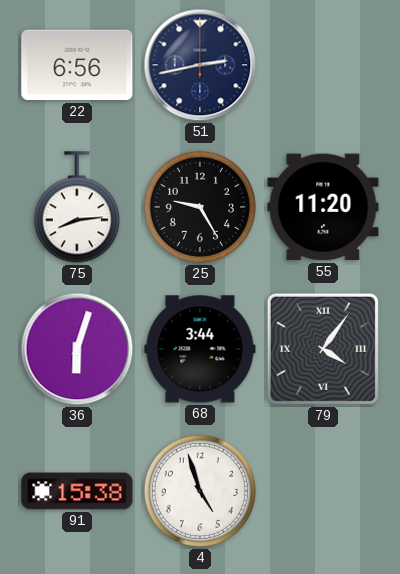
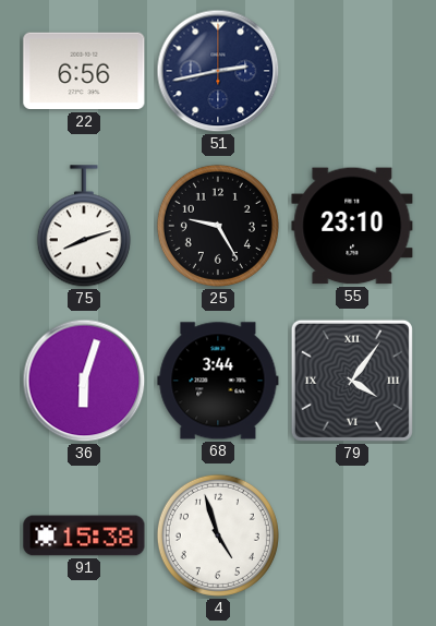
75: 8:14 -> 8:12 (84, 227)
55: 11:20 -> 23:10 (352, 226)
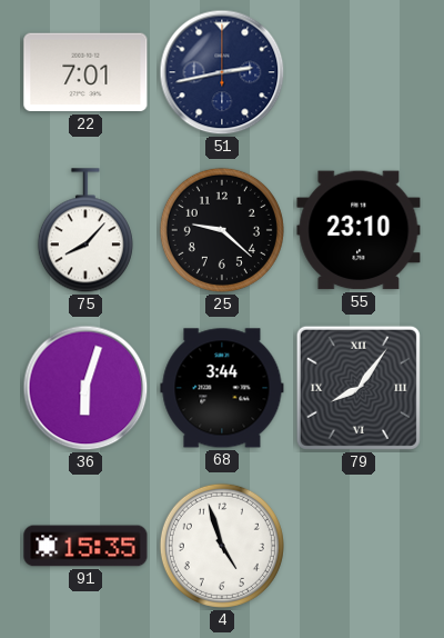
22: 6:56 -> 7:01 (85, 72)
75: 8:12 -> 8:07 (85, 231)
25: 9:25 -> 9:22 (222, 230)
79: 4:06 -> 8:06 (359, 388)
91: 15:38 -> 15:35 (85, 546)
